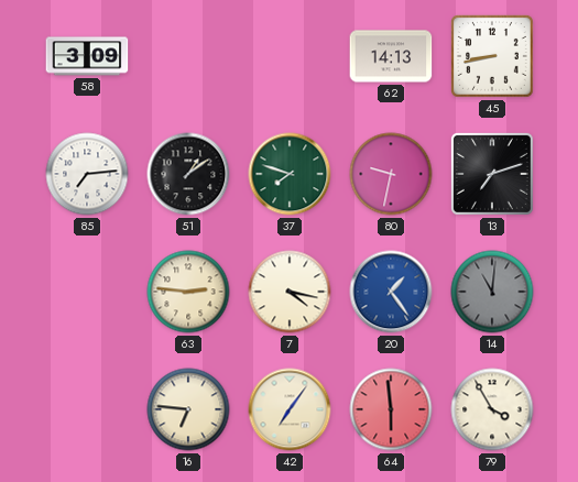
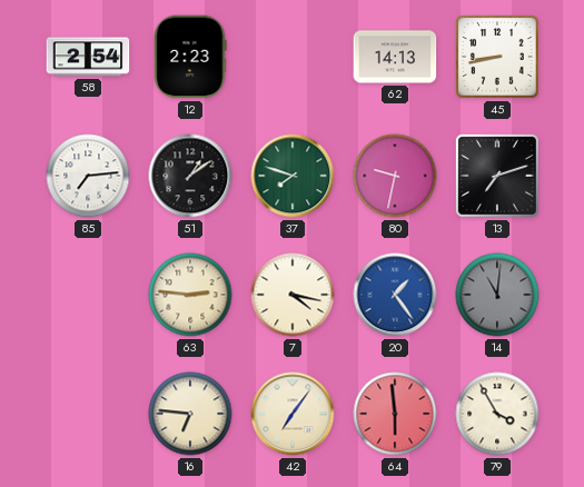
58: 3:09 -> 2:54 (88, 57)
12: none -> 2:23 (190, 57)
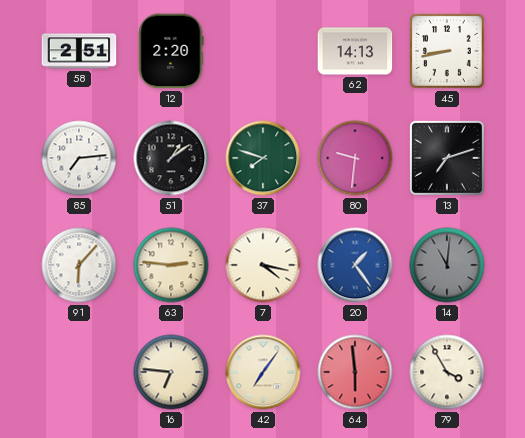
58: 2:54 -> 2:51 (79, 51)
12: 2:23 -> 2:20 (171, 51)
80: 9:32 -> 9:31 (355, 158)
91: none -> 6:07 (79, 265)
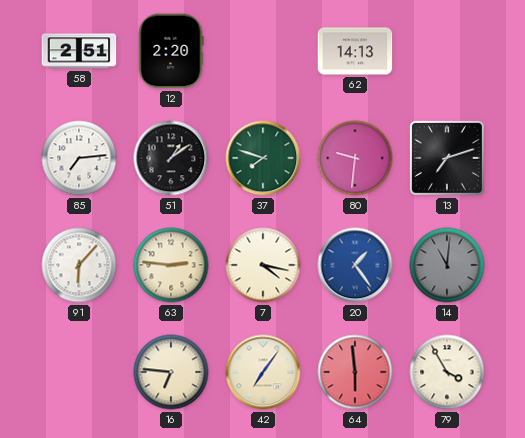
45: 8:43 -> none (448, 52)
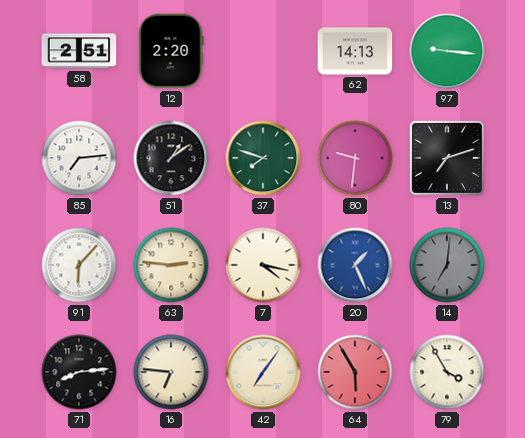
97: none -> 9:16 (447, 51)
20: 1:24 -> 1:26 (355, 265)
14: 11:01 -> 7:01 (447, 265)
71: none -> 8:14 (79, 372)
64: 5:59 -> 5:55 (355, 372)
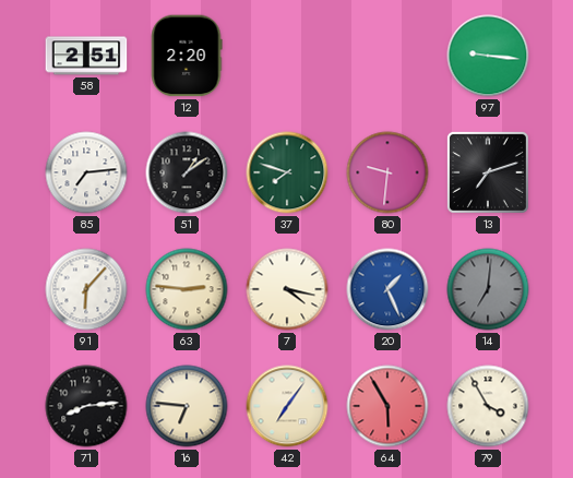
62: 14:13 -> none (355, 51)
